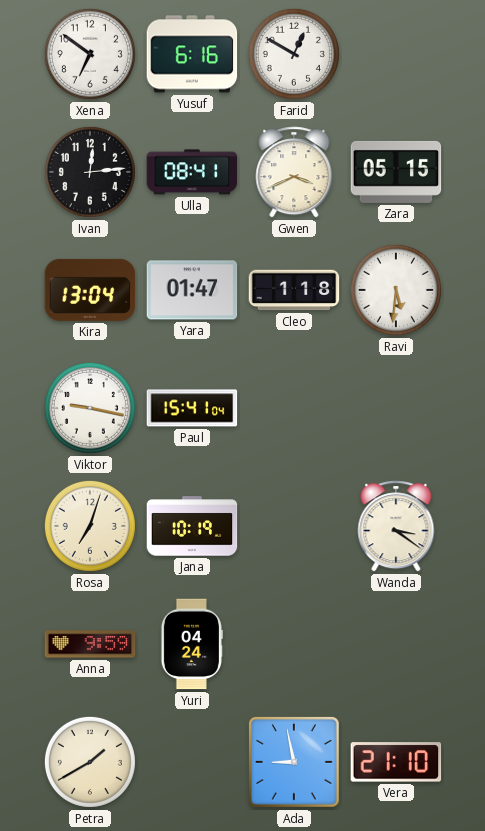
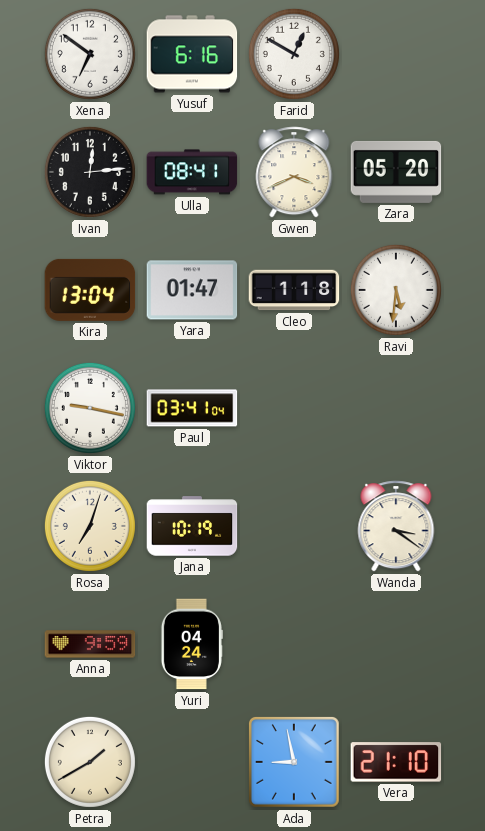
Zara: 05:15 -> 05:20 (396, 172)
Paul: 15:41 -> 03:41 (192, 408)
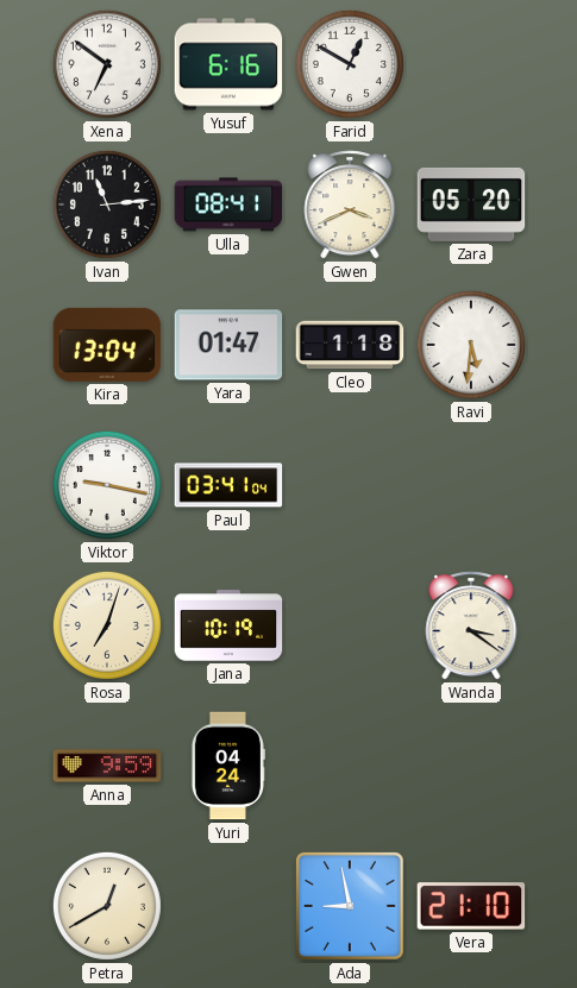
Ivan: 12:14 -> 11:14 (107, 204)
Petra: 1:40 -> 12:40 (107, 906)
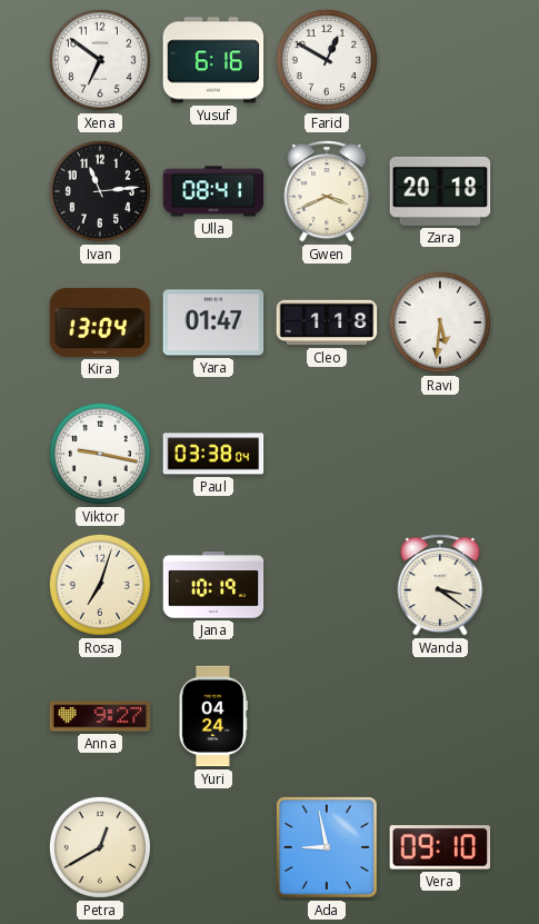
Zara: 05:20 -> 20:18 (440, 191)
Paul: 03:41 -> 03:38 (213, 454)
Anna: 9:59 -> 9:27 (100, 716)
Vera: 21:10 -> 09:10 (440, 847)
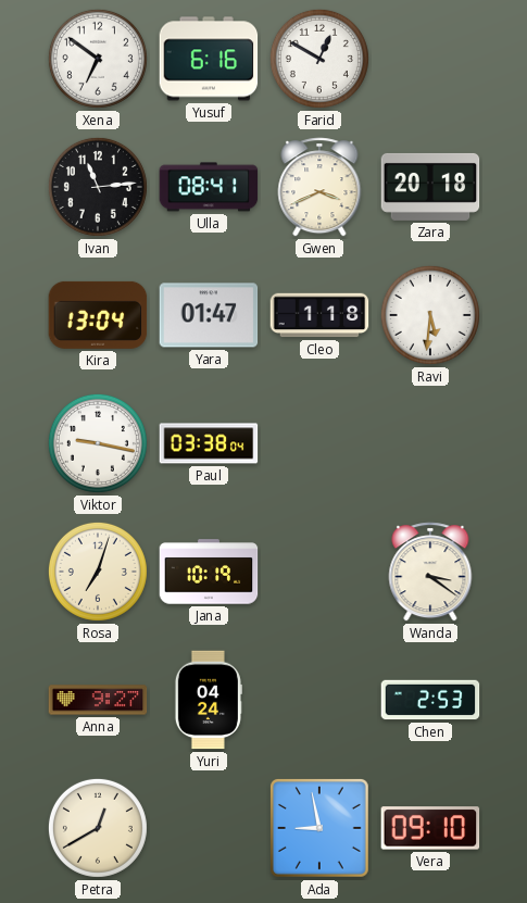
Chen: none -> 2:53 (430, 700)
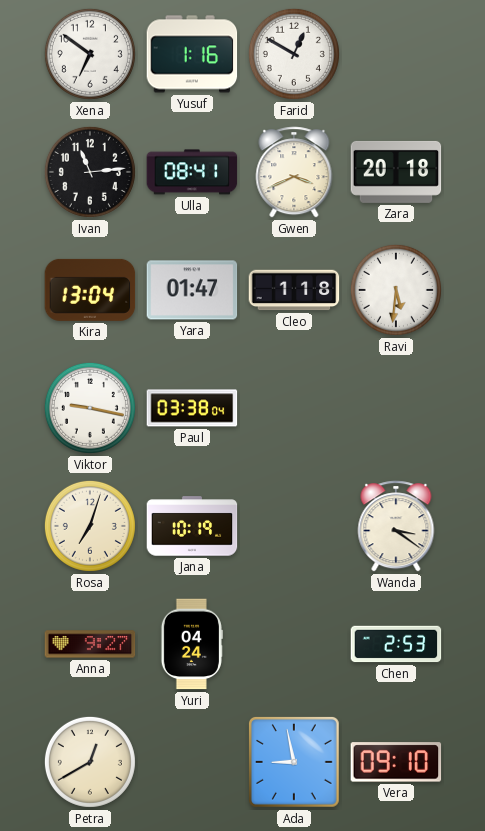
Yusuf: 6:16 -> 1:16 (192, 54)
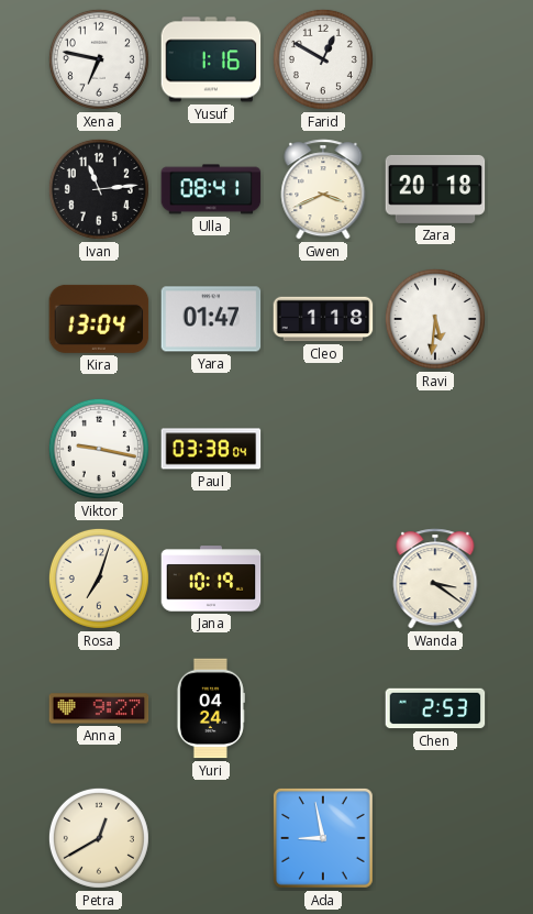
Xena: 6:51 -> 6:47 (99, 59)
Vera: 09:10 -> none (396, 762)
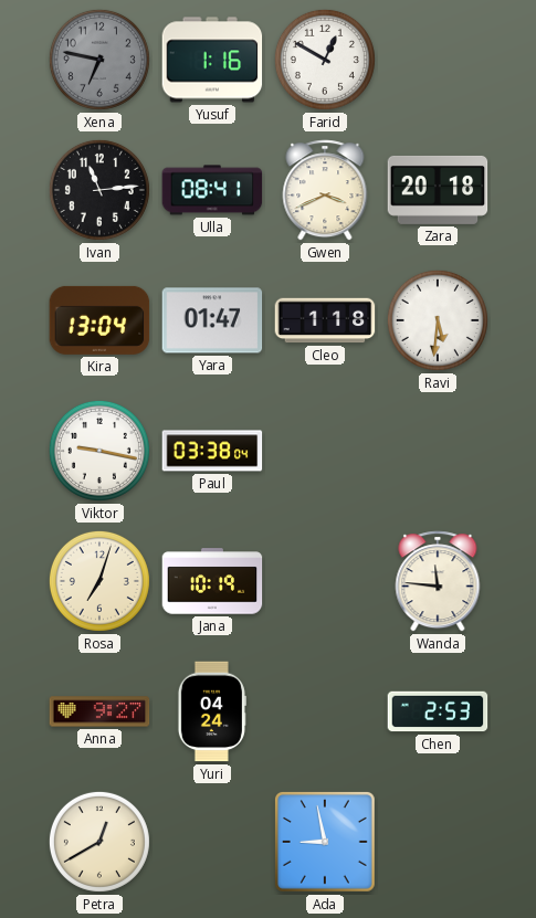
Xena dial: white -> grey (99, 60)
Wanda: 3:21 -> 11:46 (438, 581)
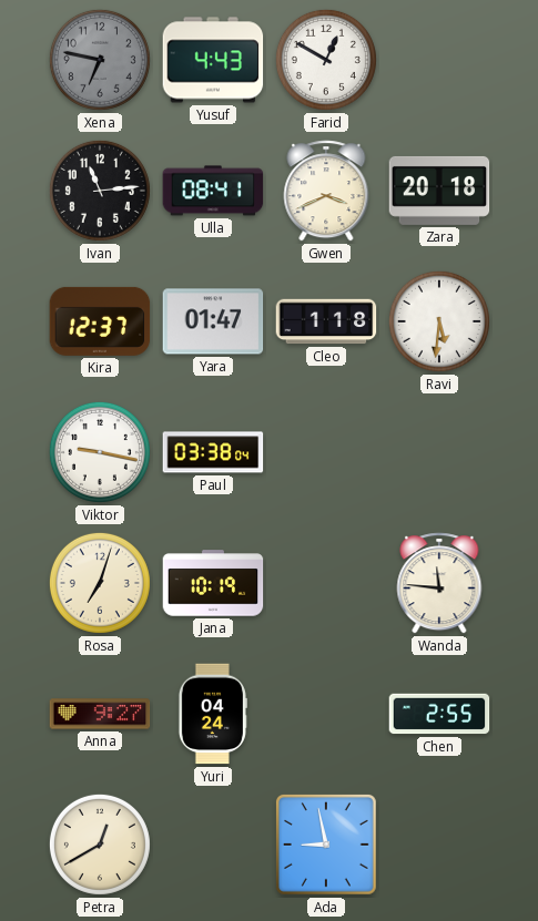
Yusuf: 1:16 -> 4:43 (213, 60)
Kira: 13:04 -> 12:37 (100, 321)
Chen: 2:53 -> 2:55 (439, 714)
